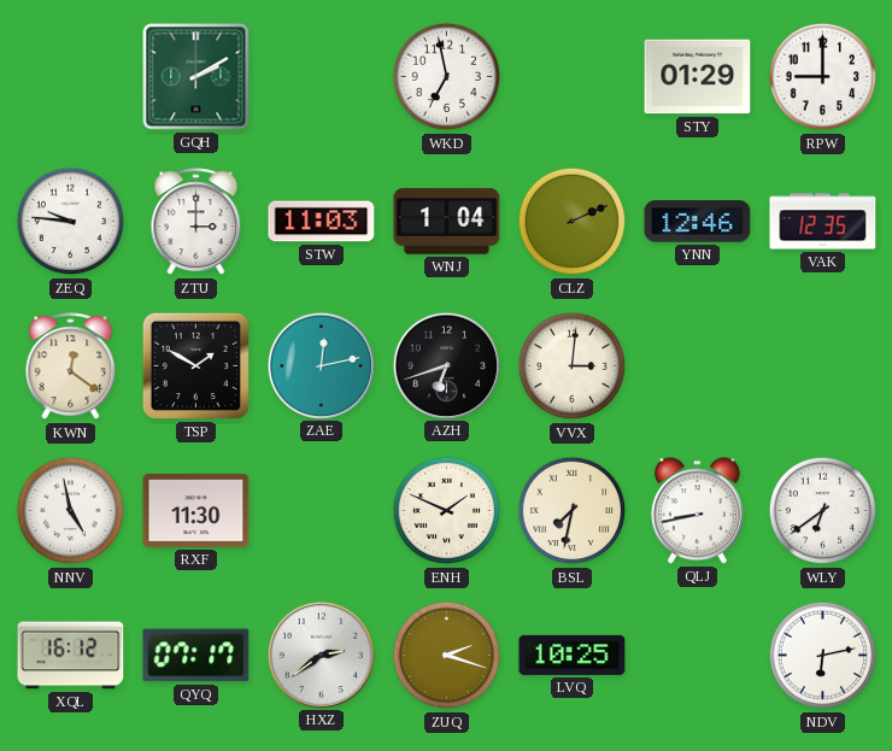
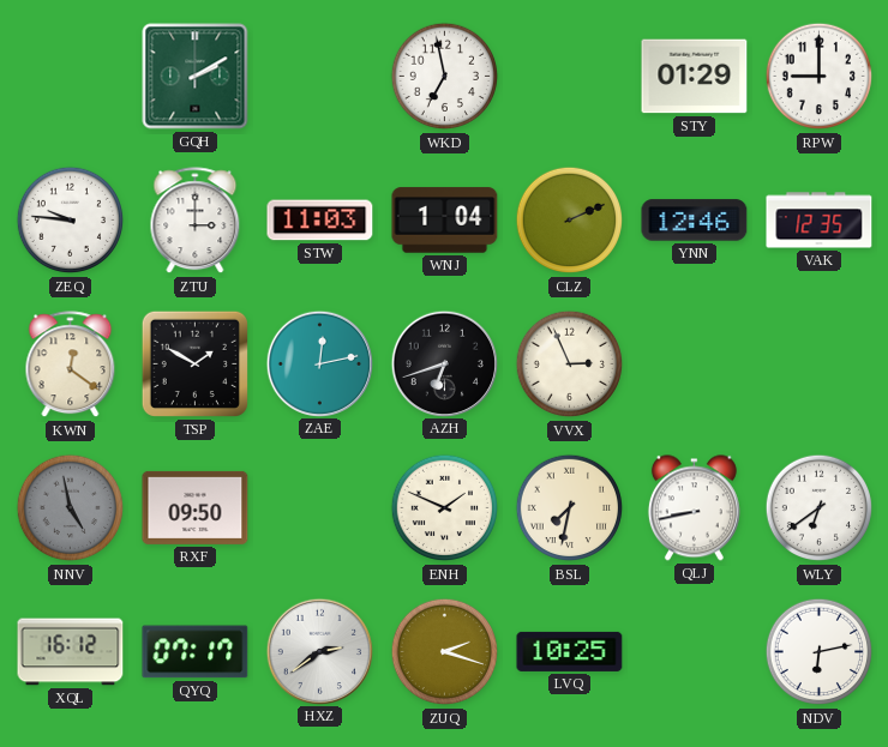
VVX: 3:01 -> 2:56 (570, 365)
NNV dial: white -> grey (71, 508)
RXF: 11:30 -> 09:50 (196, 507)
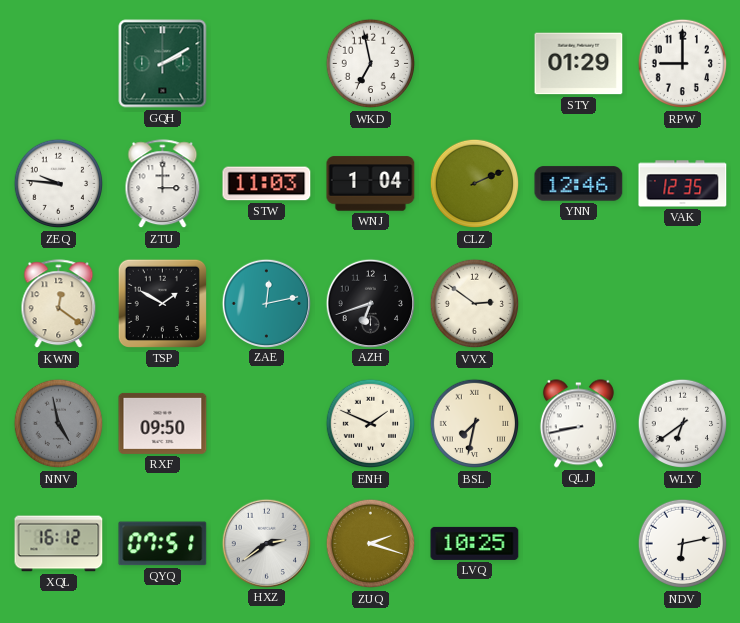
VVX: 2:56 -> 2:51 (475, 304)
QYQ: 07:17 -> 07:51 (163, 544)
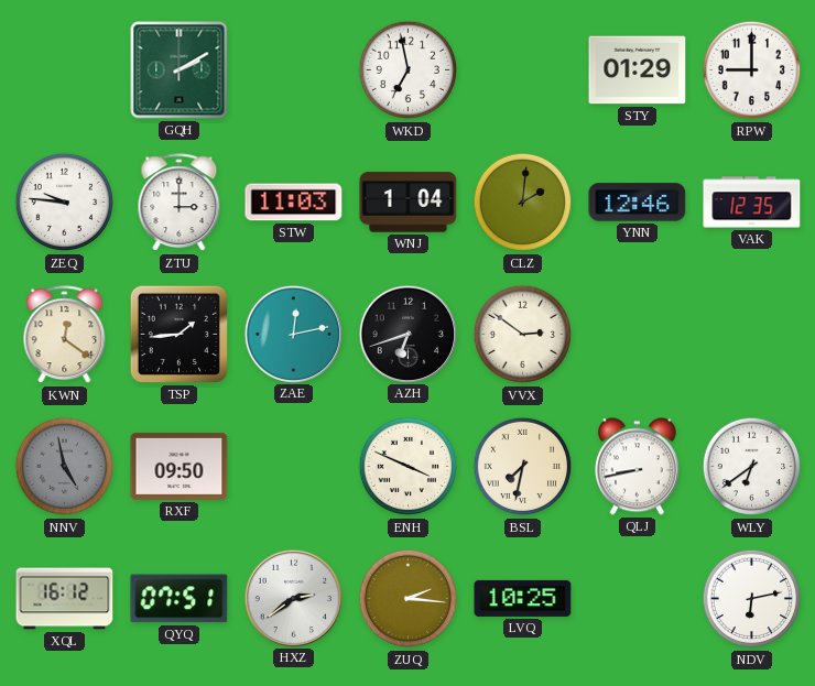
CLZ: 2:11 -> 2:01 (523, 203)
TSP: 1:50 -> 1:44 (178, 334)
ENH: 1:49 -> 3:49 (409, 467)
ZUQ: 2:18 -> 2:16 (409, 599)
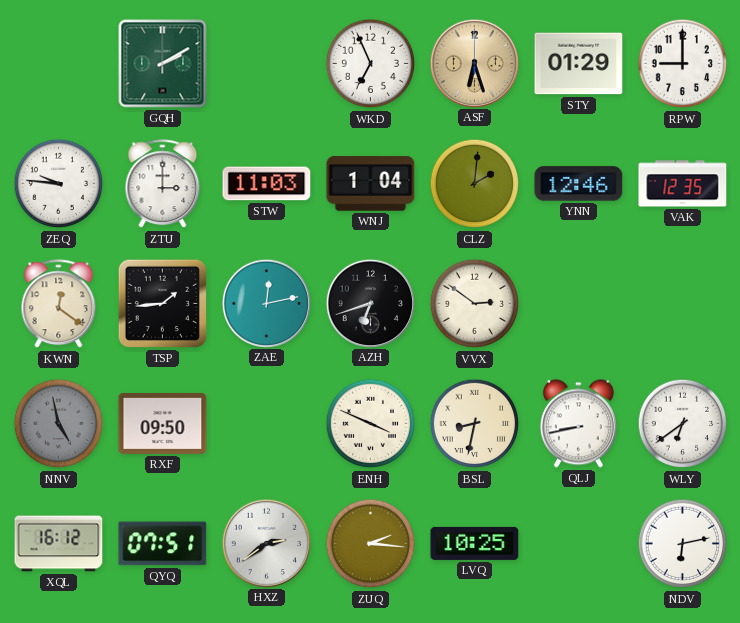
WKD: 6:58 -> 6:56 (371, 64)
ASF: none -> 6:27 (474, 63)
BSL: 7:32 -> 8:32 (475, 424)
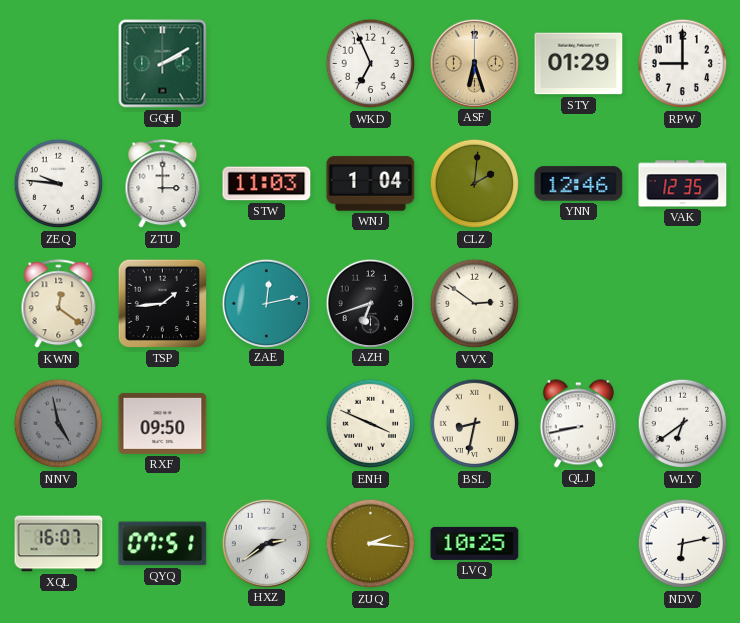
XQL: 16:12 -> 16:07 (59, 544)
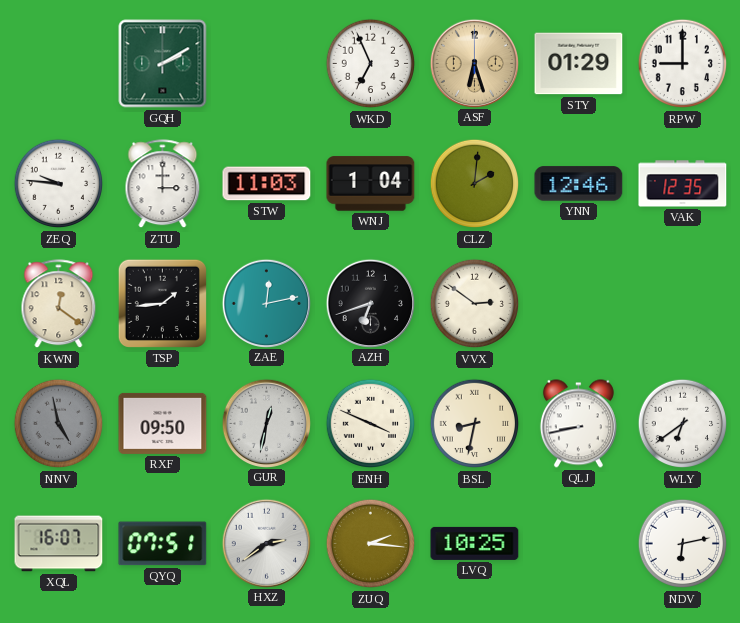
GUR: none -> 12:32 (266, 423)
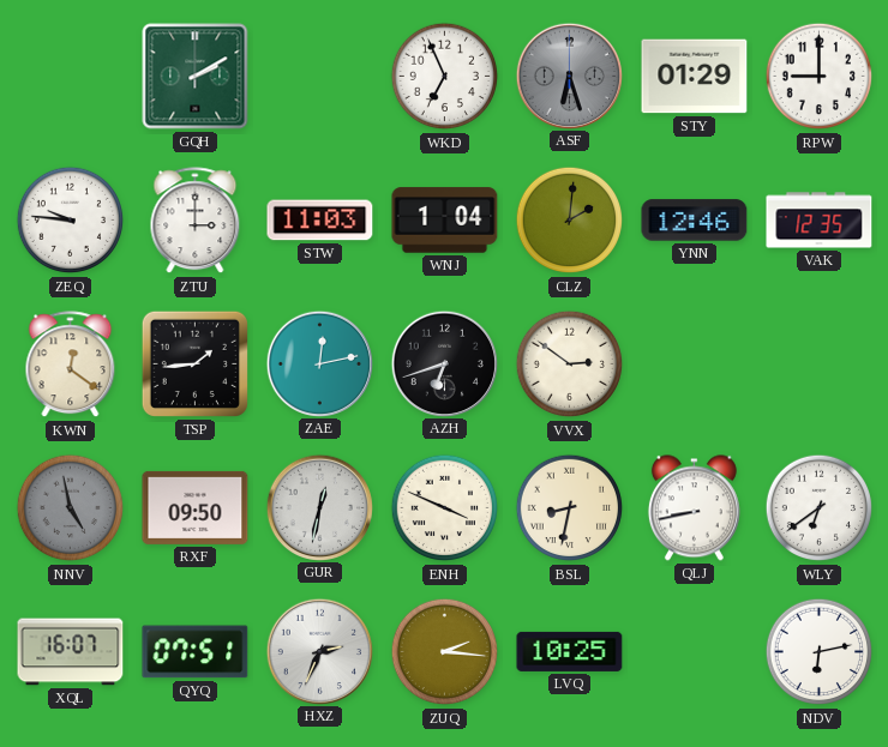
ASF dial: champagne -> grey (569, 76)
HXZ: 2:39 -> 2:34 (319, 651)
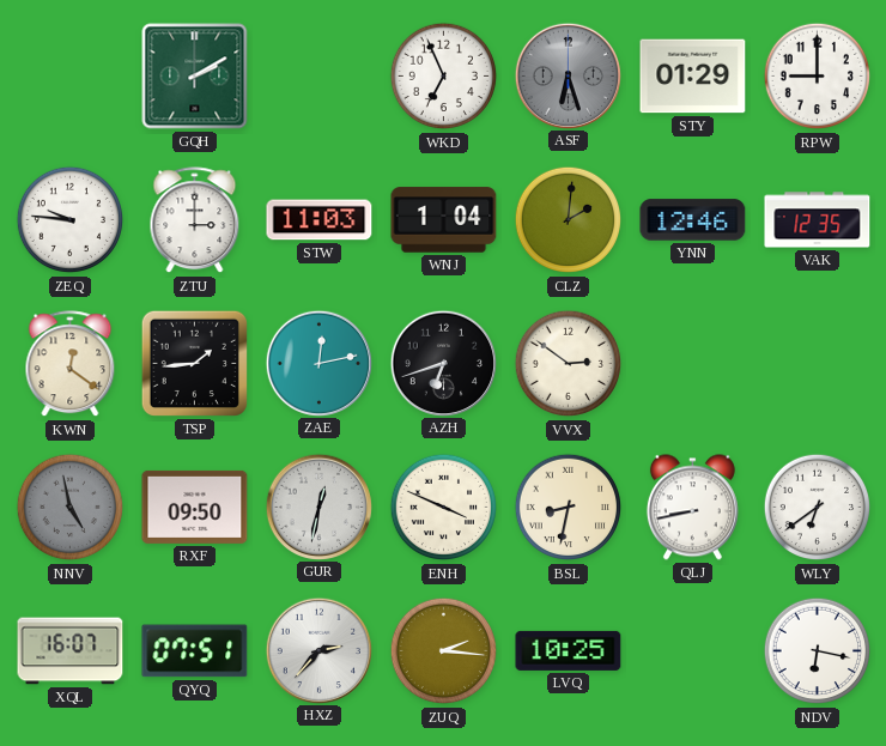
HXZ: 2:34 -> 2:37 (318, 650)
NDV: 6:13 -> 6:17 (818, 651)
